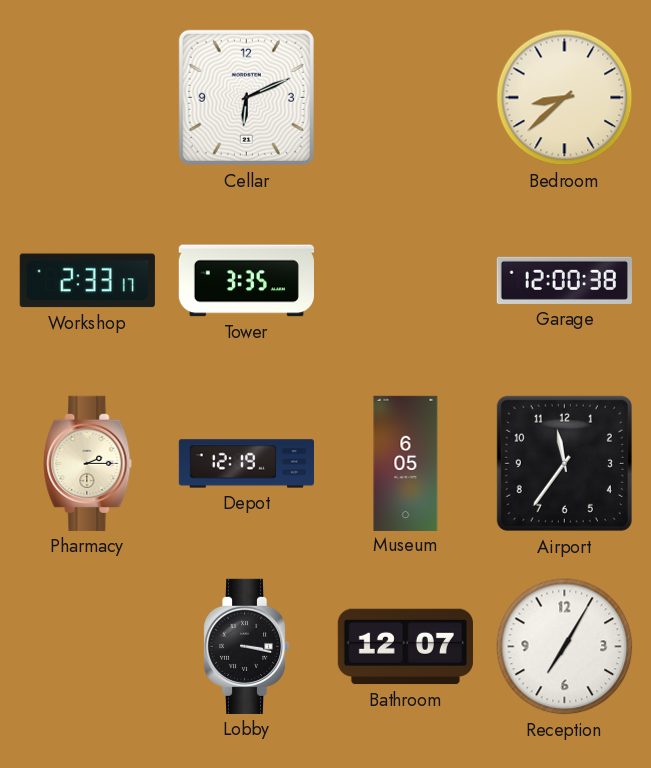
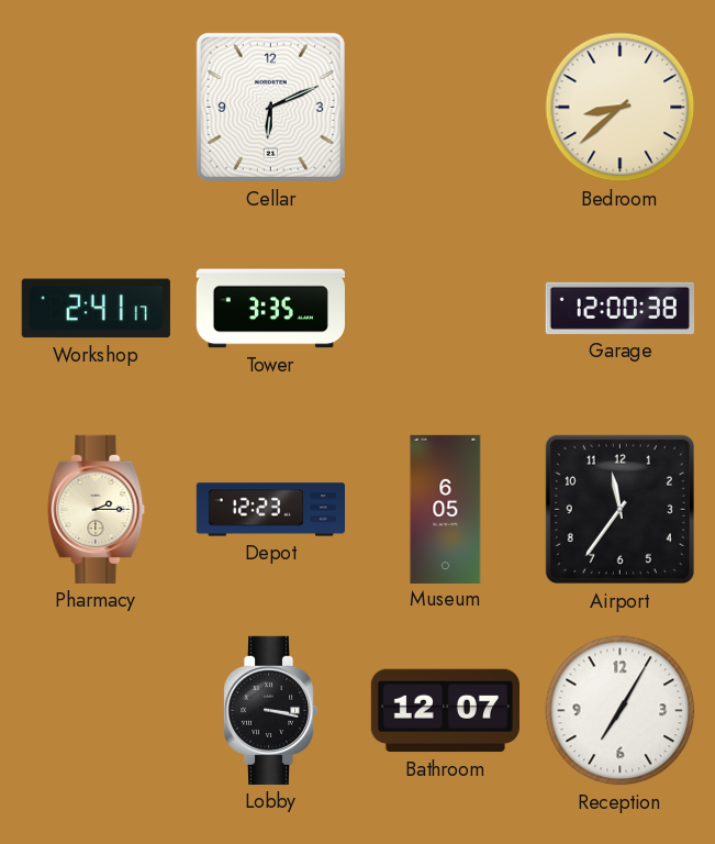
Workshop: 2:33 -> 2:41 (96, 309)
Depot: 12:19 -> 12:23 (270, 510)
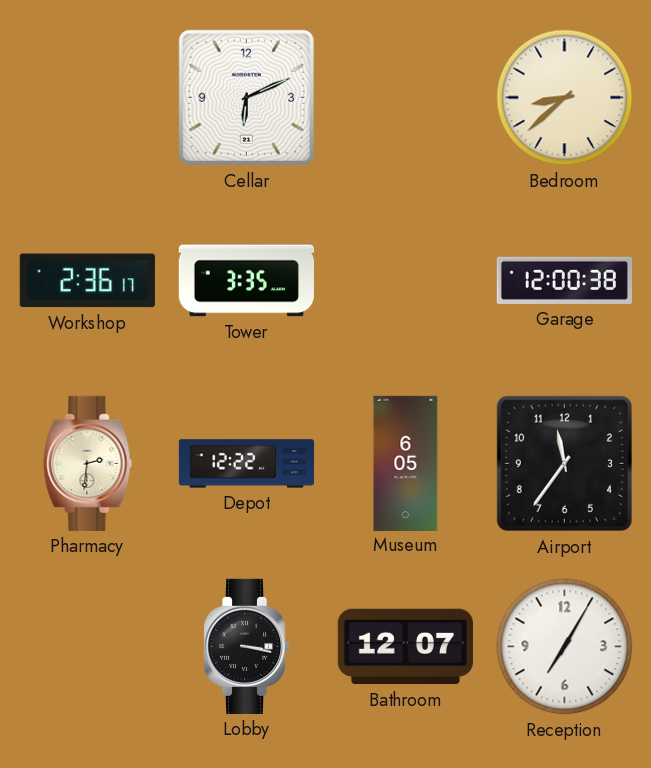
Workshop: 2:41 -> 2:36 (87, 281)
Pharmacy: 2:15 -> 2:31 (88, 463)
Depot: 12:23 -> 12:22 (246, 464)
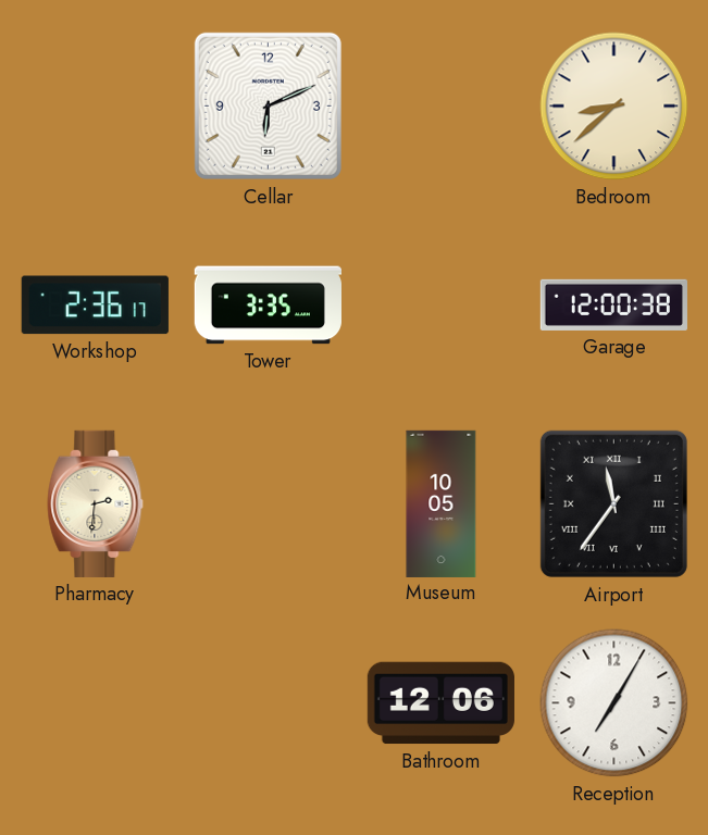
Depot: 12:22 -> none (246, 464)
Museum: 6:05 -> 10:05 (442, 503)
Airport numerals: Arabic -> Roman (613, 503)
Lobby: 3:17 -> none (246, 646)
Bathroom: 12:07 -> 12:06 (440, 703)
